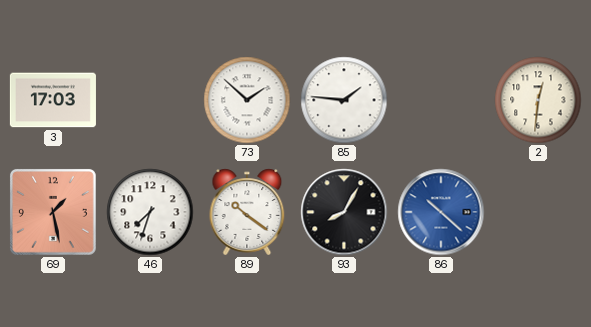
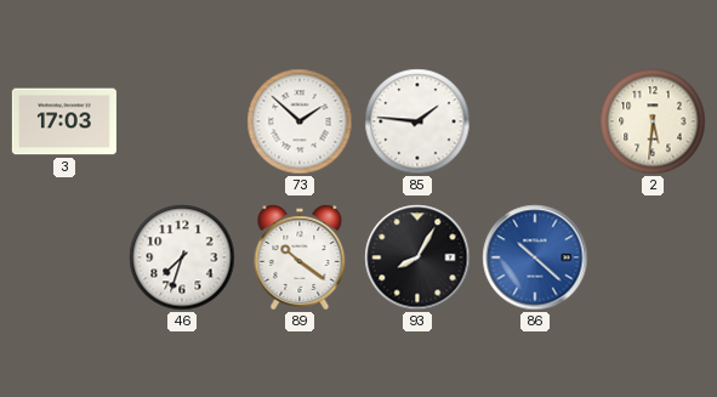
2: 12:31 -> 5:31 (653, 121)
69: 1:28 -> none (53, 212)
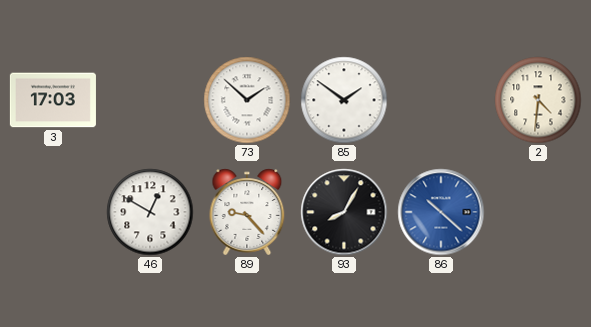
85: 1:46 -> 1:51 (344, 100)
2: 5:31 -> 4:31 (538, 100)
46: 7:33 -> 12:50 (150, 212)
89: 10:21 -> 9:23 (247, 212)
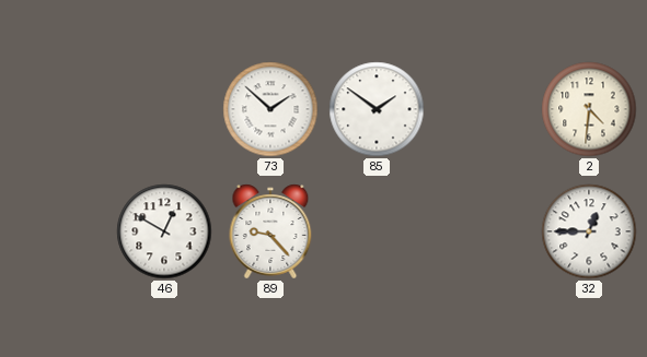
3: 17:03 -> none (53, 100)
93: 8:05 -> none (344, 212)
86: 10:22 -> none (441, 212)
32: none -> 12:45 (589, 231)
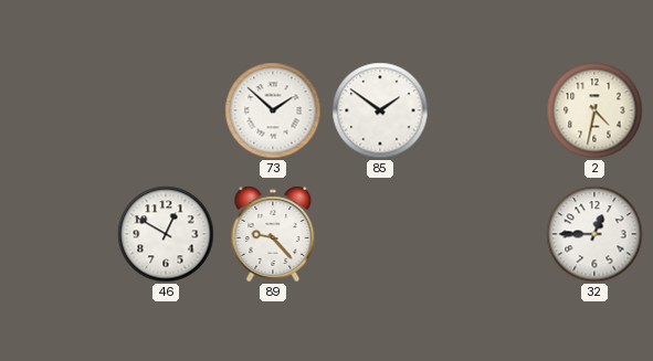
2: 4:31 -> 4:32 (594, 110)
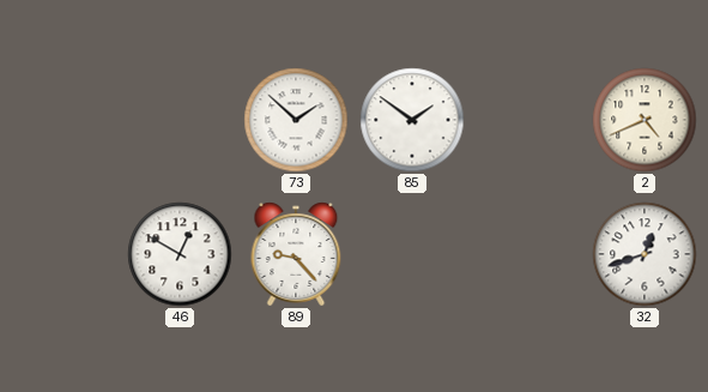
2: 4:32 -> 4:41 (645, 120)
32: 12:45 -> 12:42 (645, 254)
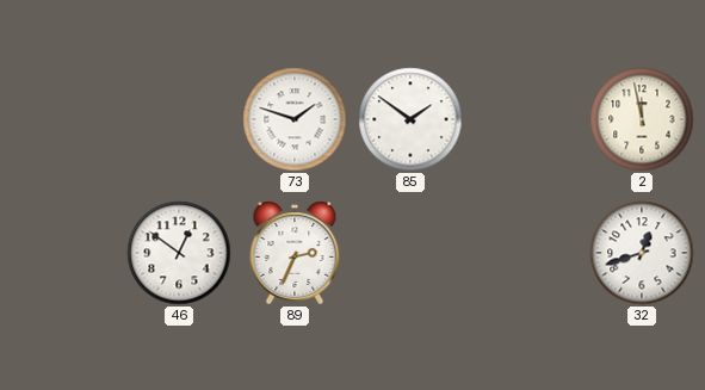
73: 1:52 -> 1:48 (295, 119)
2: 4:41 -> 11:58 (642, 119)
46: 12:50 -> 12:51 (179, 253)
89: 9:23 -> 2:34 (295, 253)
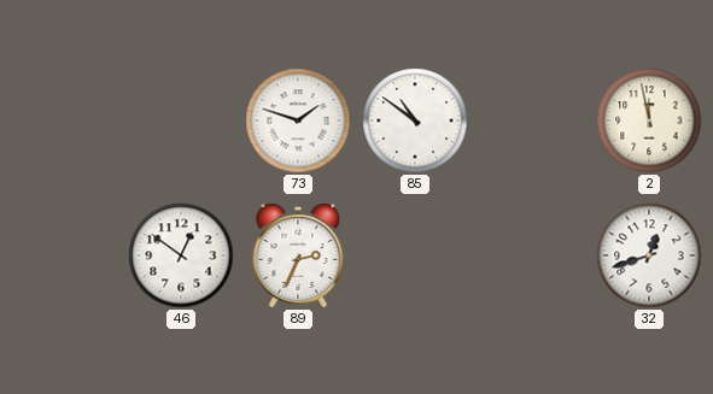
85: 1:51 -> 10:51 (415, 120)
